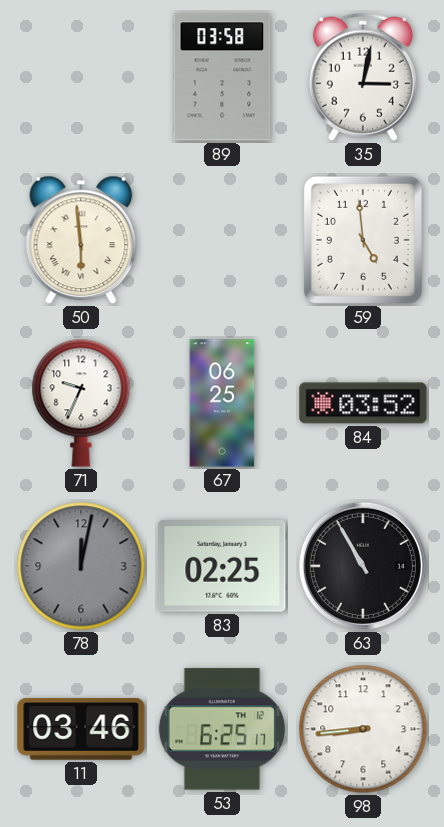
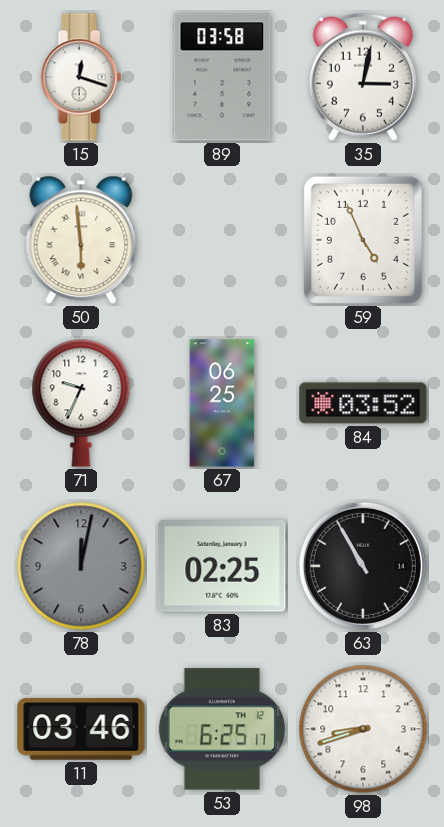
15: none -> 12:18 (81, 77)
59: 4:59 -> 4:56 (363, 240)
98: 8:44 -> 8:42 (363, 729)
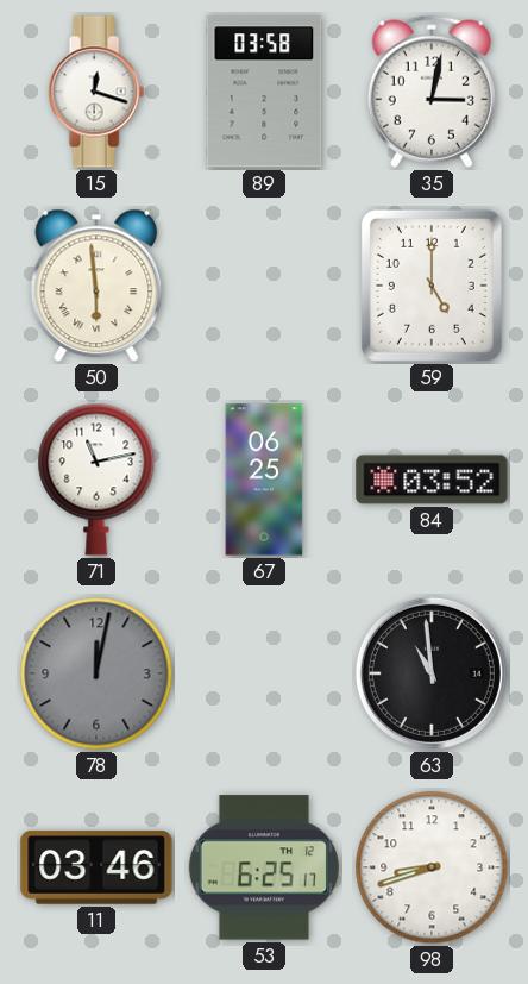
59: 4:56 -> 5:00 (432, 286)
71: 9:34 -> 11:13 (96, 480)
83: 02:25 -> none (222, 567)
63: 10:55 -> 10:59 (432, 673)
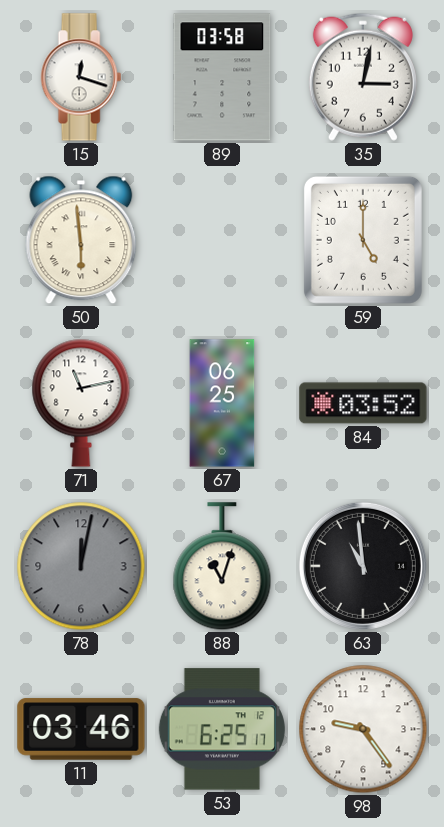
88: none -> 11:03 (222, 567)
98: 8:42 -> 9:24 (363, 729)
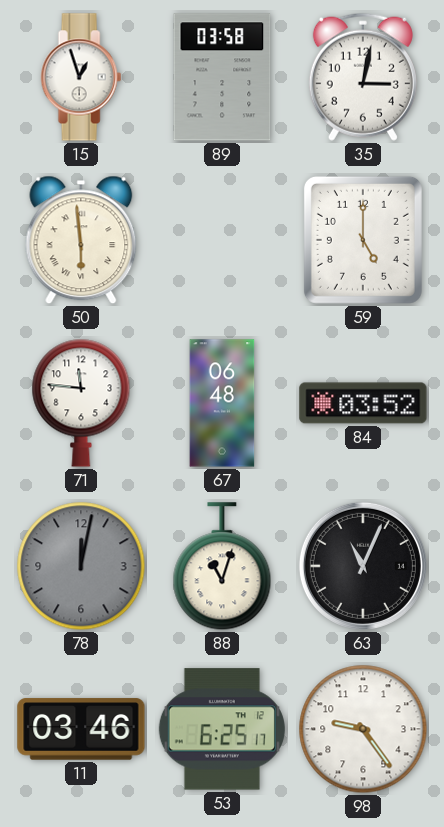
15: 12:18 -> 12:57 (81, 77)
71: 11:13 -> 11:46 (81, 403)
67: 06:25 -> 06:48 (222, 403)
63: 10:59 -> 11:04 (363, 566)
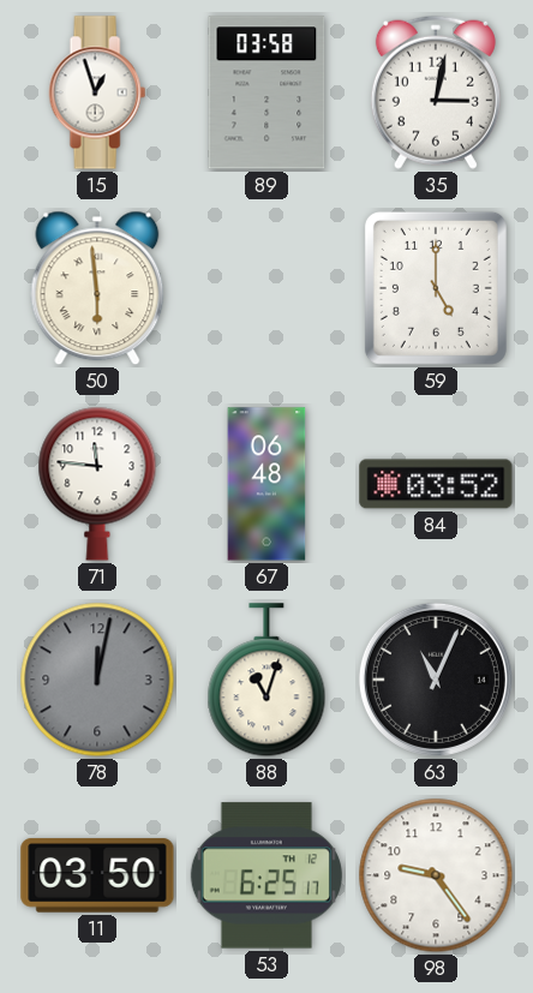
11: 03:46 -> 03:50 (97, 875)
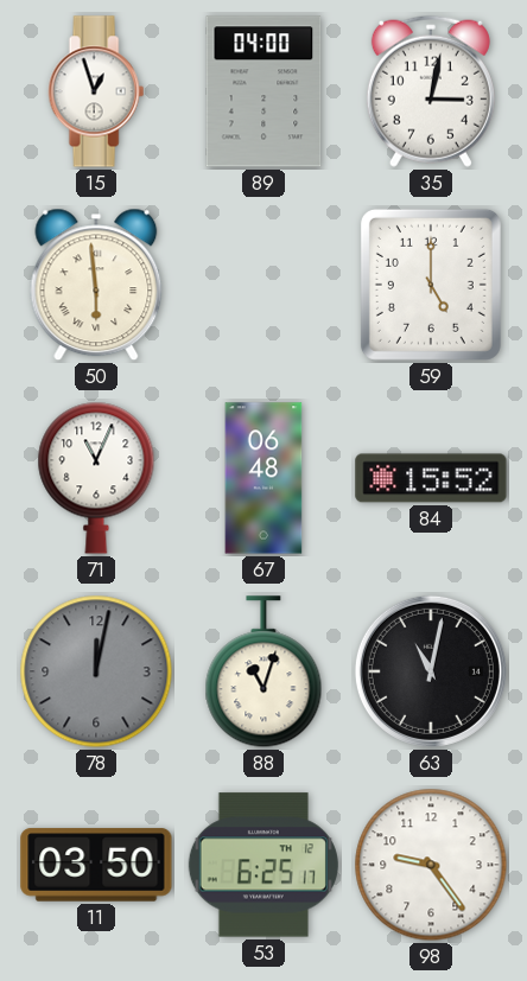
89: 03:58 -> 04:00 (263, 91)
71: 11:46 -> 11:04 (96, 478)
84: 03:52 -> 15:52 (431, 478)
63: 11:04 -> 11:02 (431, 671)
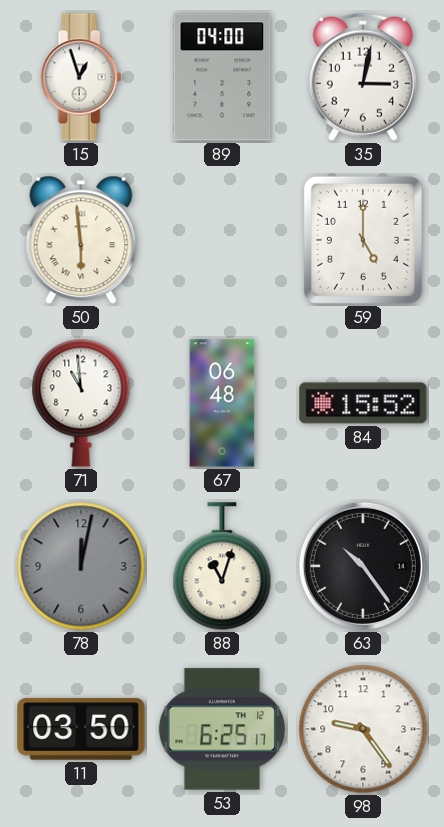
71: 11:04 -> 10:59 (81, 403)
63: 11:02 -> 10:24 (363, 566)
